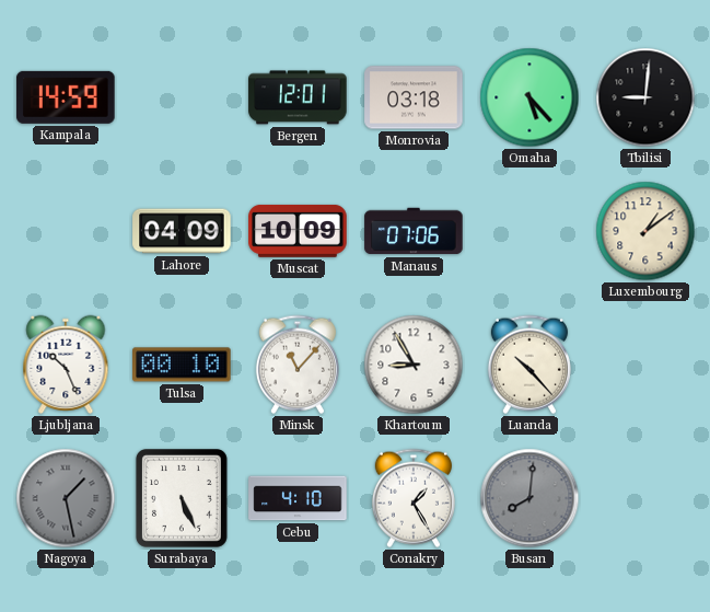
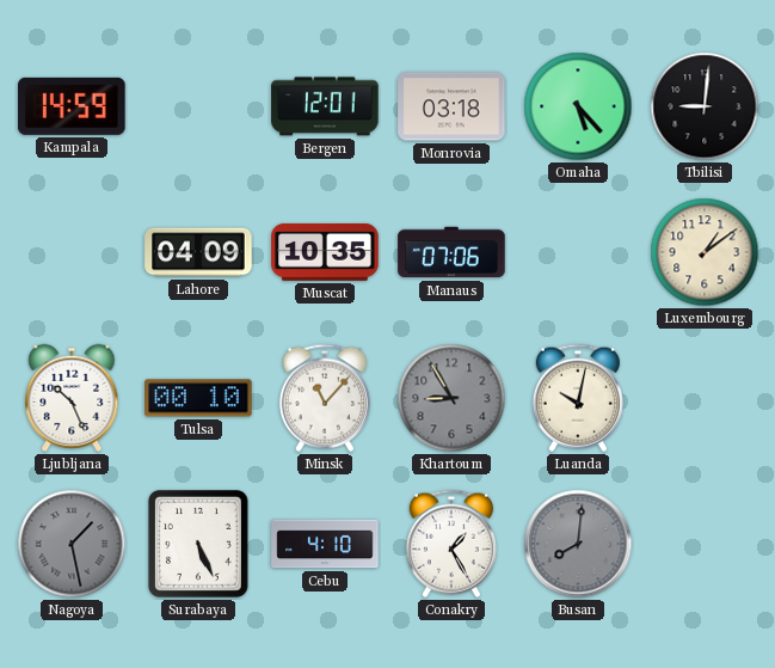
Muscat: 10:09 -> 10:35 (325, 252)
Khartoum dial: white -> grey (451, 398)
Luanda: 10:23 -> 10:02 (578, 398)
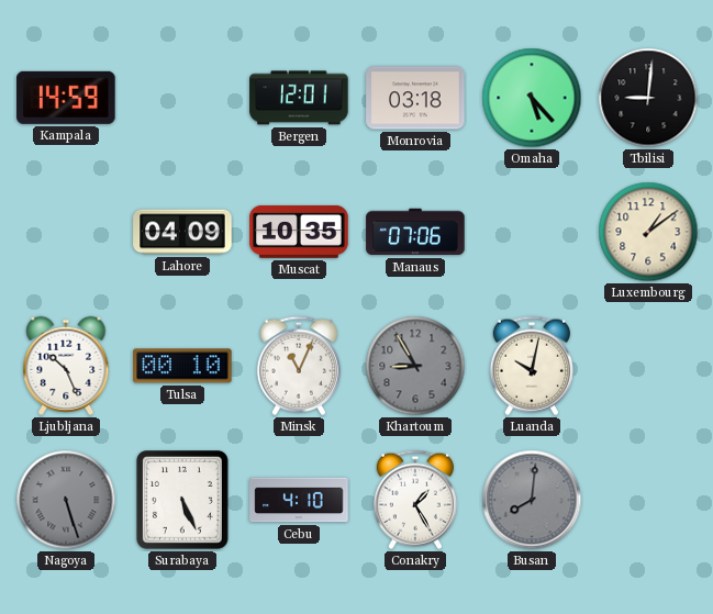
Minsk: 11:07 -> 11:04 (299, 366)
Nagoya: 1:28 -> 5:27 (66, 500)
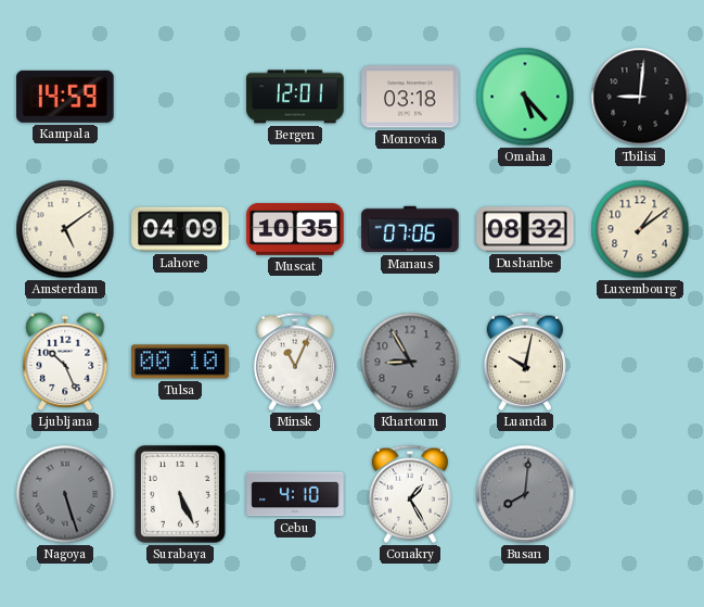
Amsterdam: none -> 5:09 (65, 229)
Dushanbe: none -> 08:32 (525, 229)
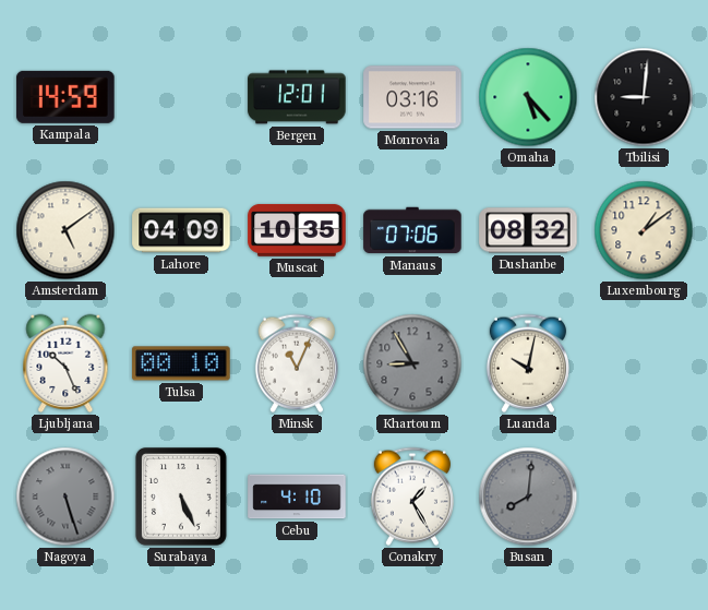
Monrovia: 03:18 -> 03:16 (412, 97)
